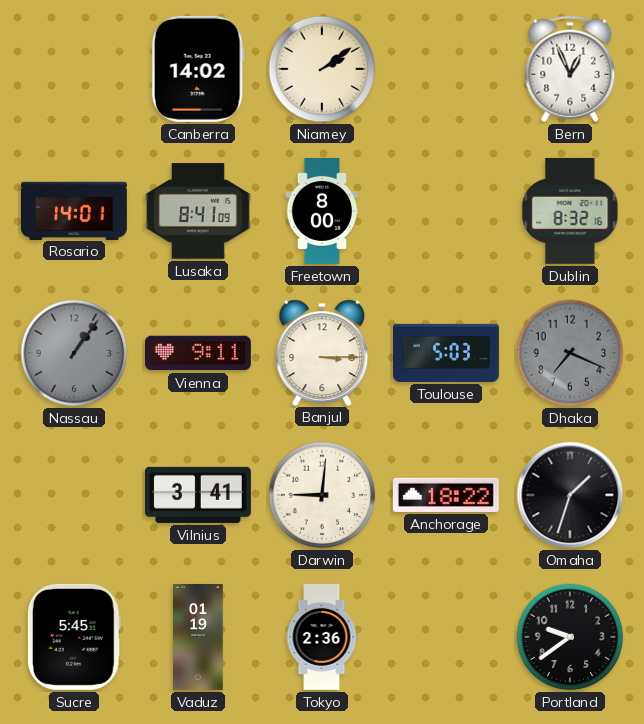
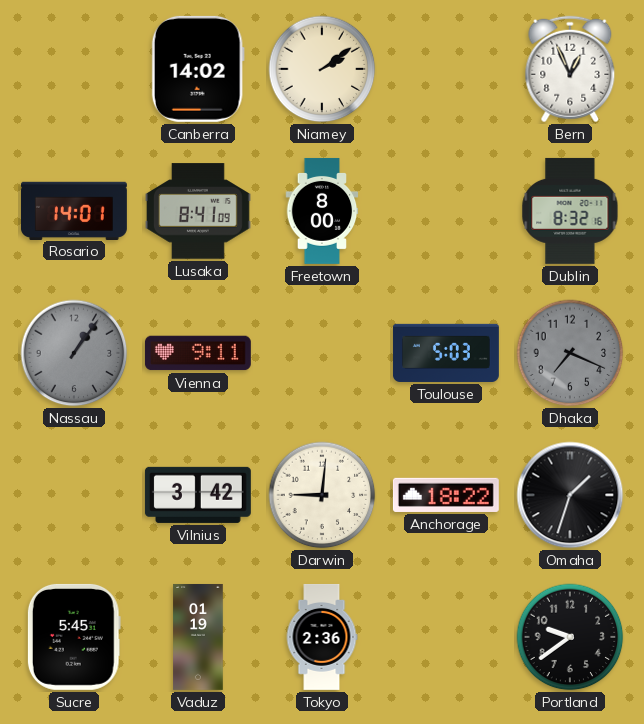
Banjul: 3:15 -> none (322, 352)
Vilnius: 3:41 -> 3:42 (198, 495)
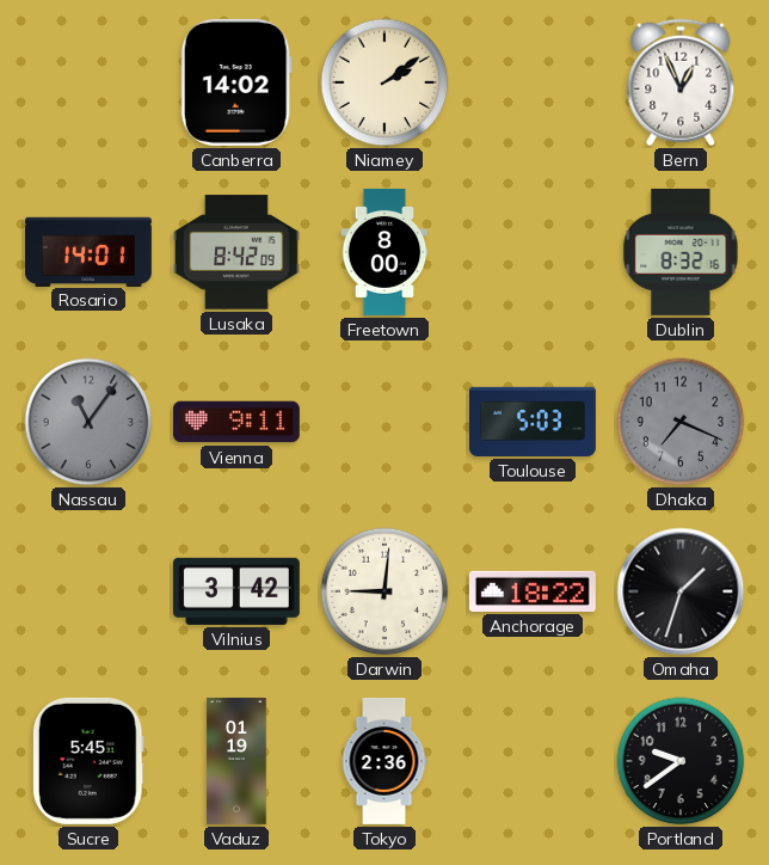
Lusaka: 8:41 -> 8:42 (236, 252)
Nassau: 1:06 -> 11:06 (88, 422)
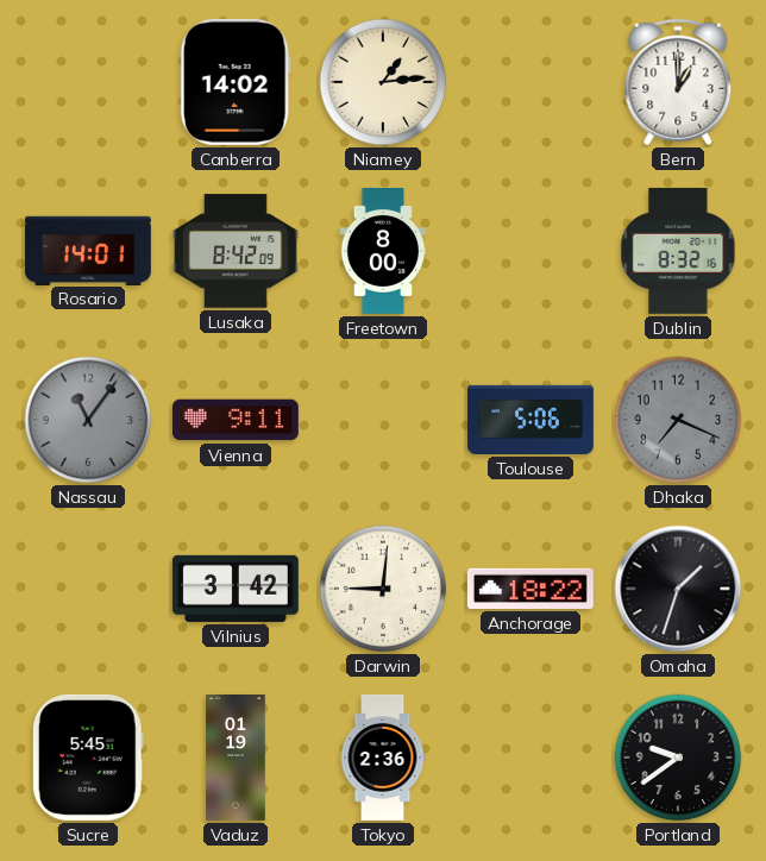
Niamey: 2:09 -> 1:14 (383, 82)
Bern: 12:56 -> 1:00 (678, 82)
Toulouse: 5:03 -> 5:06 (530, 420)
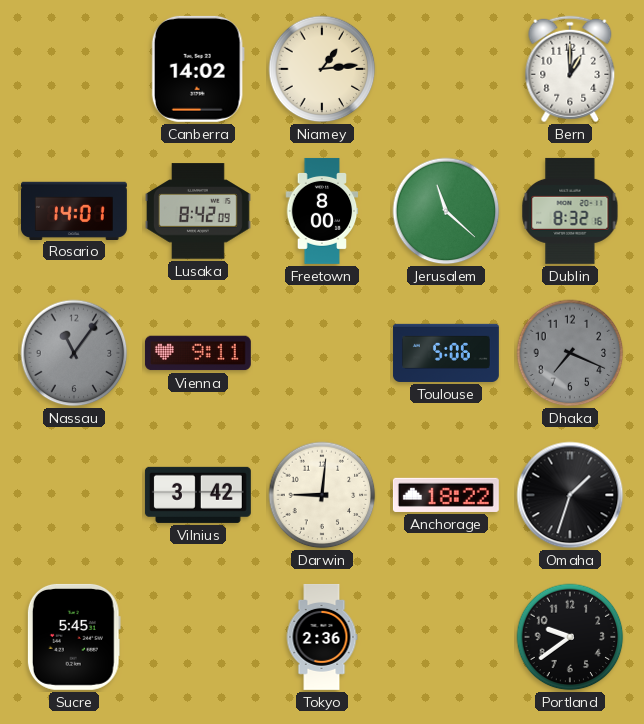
Jerusalem: none -> 11:22 (446, 211)
Vaduz: 01:19 -> none (236, 758)
